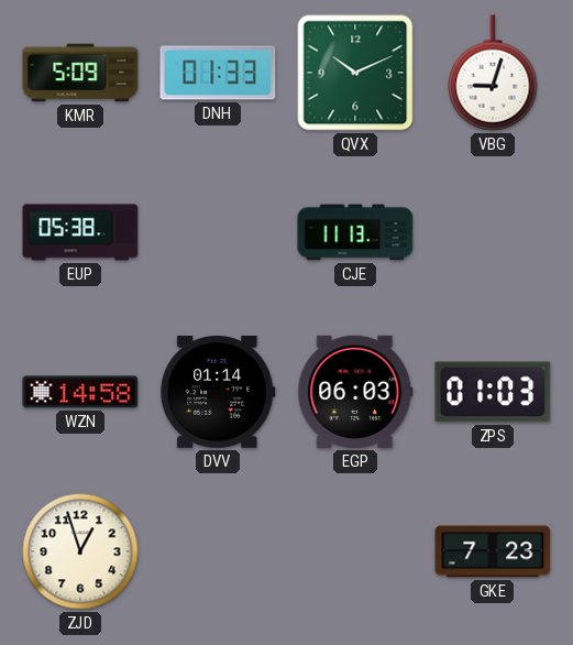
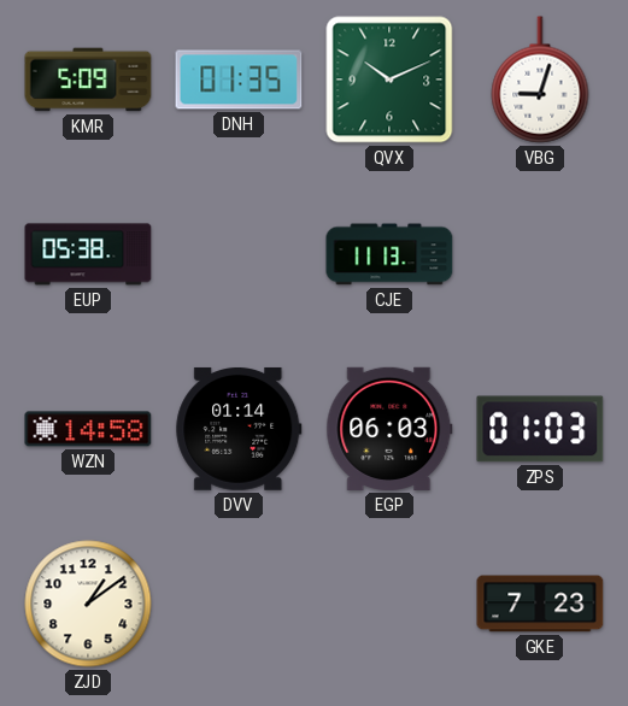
DNH: 01:33 -> 01:35 (239, 80)
ZJD: 12:57 -> 1:09 (88, 604)
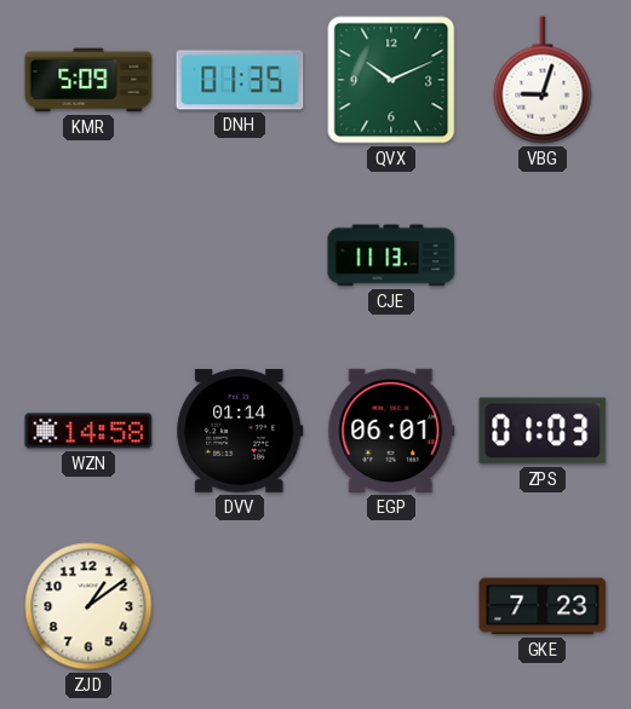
EUP: 05:38 -> none (88, 254)
EGP: 06:03 -> 06:01 (391, 431)
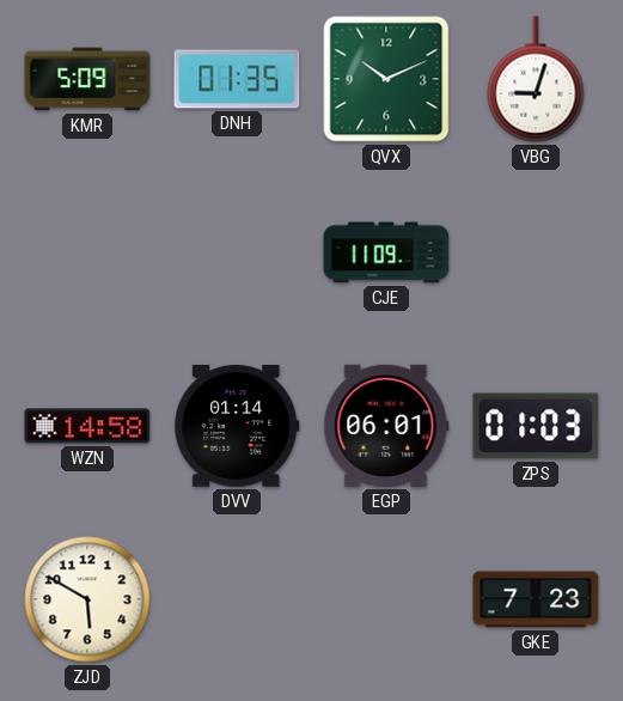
CJE: 11:13 -> 11:09 (386, 252)
ZJD: 1:09 -> 5:50 (87, 599)
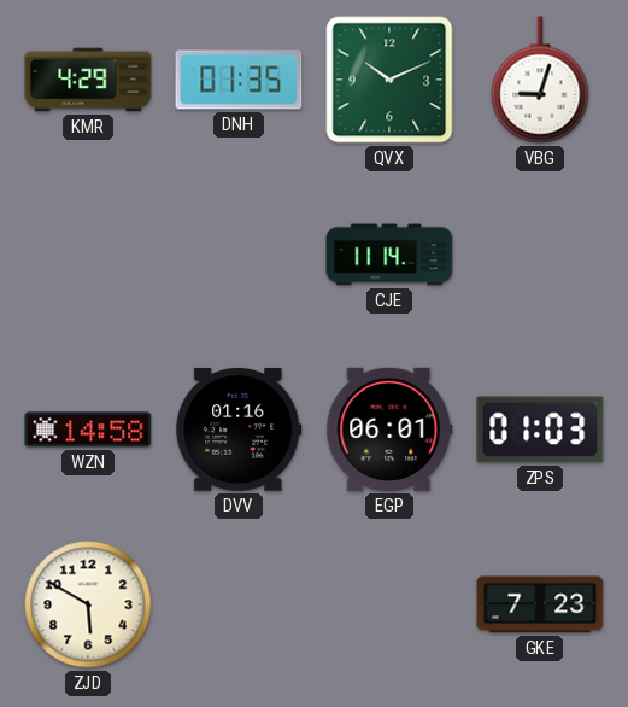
KMR: 5:09 -> 4:29 (88, 80)
CJE: 11:09 -> 11:14 (389, 255)
DVV: 01:14 -> 01:16 (239, 430)
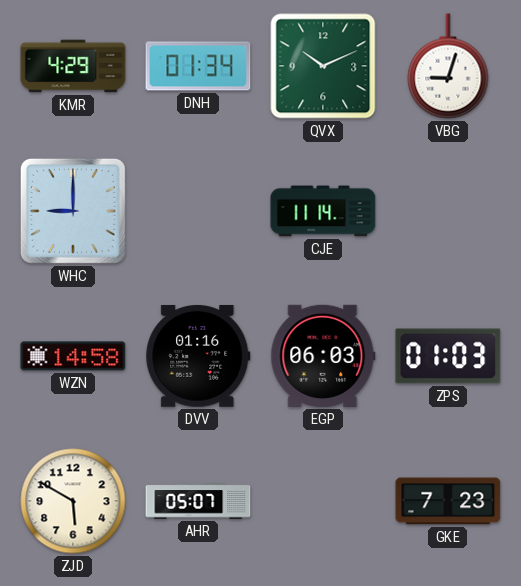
DNH: 01:35 -> 01:34 (198, 66)
WHC: none -> 9:00 (73, 211)
EGP: 06:01 -> 06:03 (323, 356)
AHR: none -> 05:07 (198, 501)
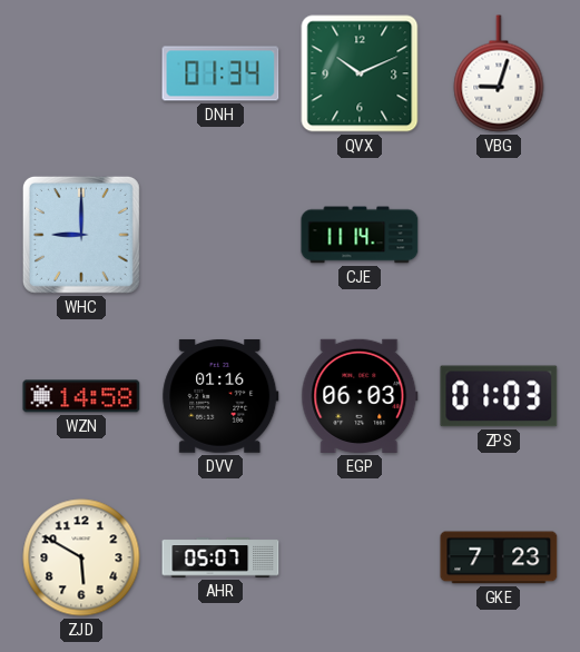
KMR: 4:29 -> none (73, 66)
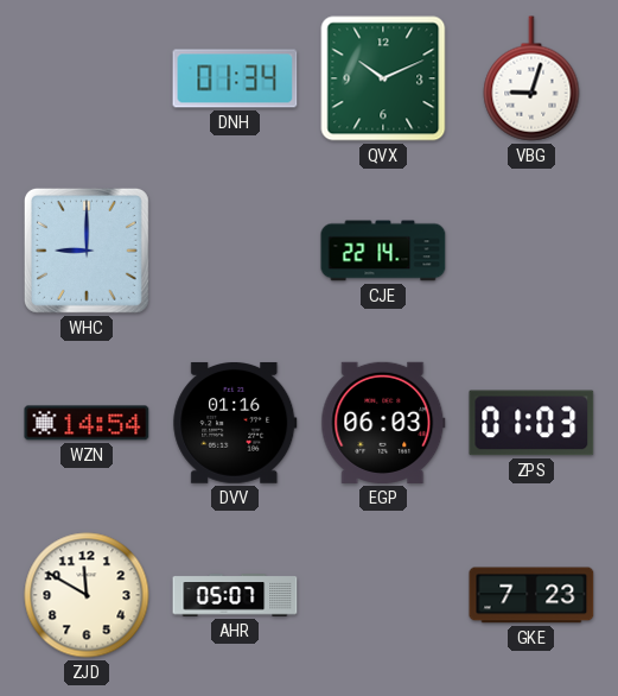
CJE: 11:14 -> 22:14 (383, 251)
WZN: 14:58 -> 14:54 (87, 423)
ZJD: 5:50 -> 11:50 (87, 595)
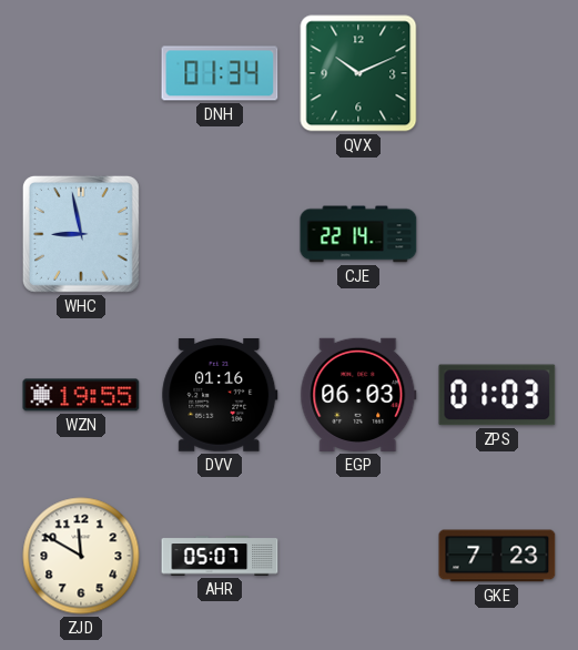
VBG: 9:03 -> none (531, 78)
WHC: 9:00 -> 8:58 (81, 234)
WZN: 14:54 -> 19:55 (81, 395)
